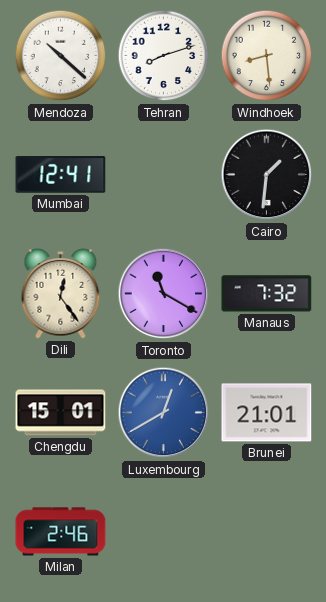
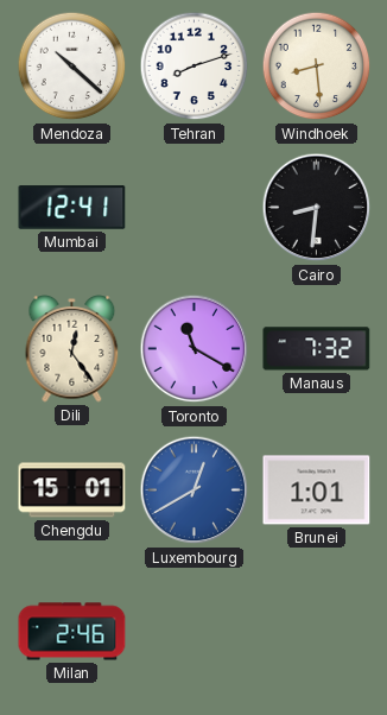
Cairo: 1:31 -> 8:31 (317, 208)
Brunei: 21:01 -> 1:01 (317, 491)
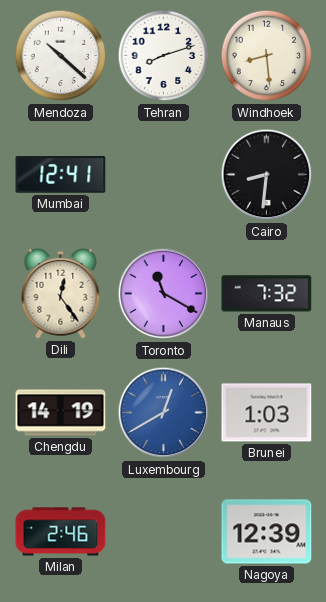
Chengdu: 15:01 -> 14:19 (61, 413)
Brunei: 1:01 -> 1:03 (267, 413)
Nagoya: none -> 12:39 (267, 532)
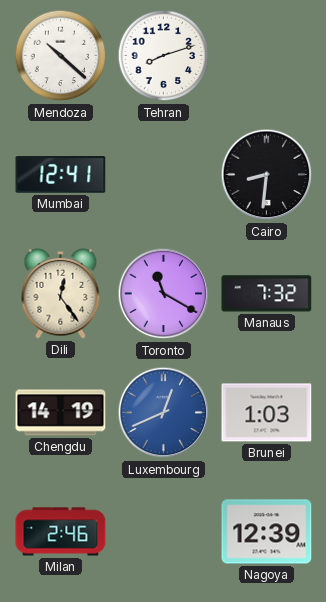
Windhoek: 8:29 -> none (267, 56)
Luxembourg: 12:40 -> 12:41 (164, 413)
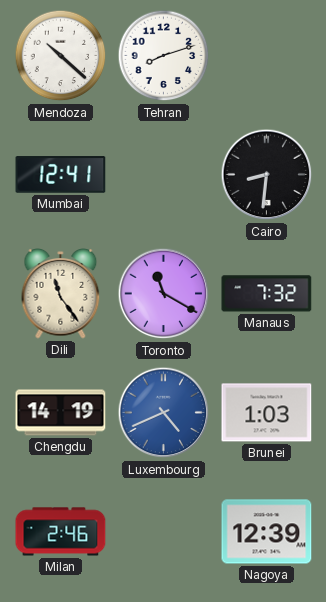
Dili: 12:24 -> 11:24 (61, 294)
Luxembourg: 12:41 -> 4:41 (164, 413)
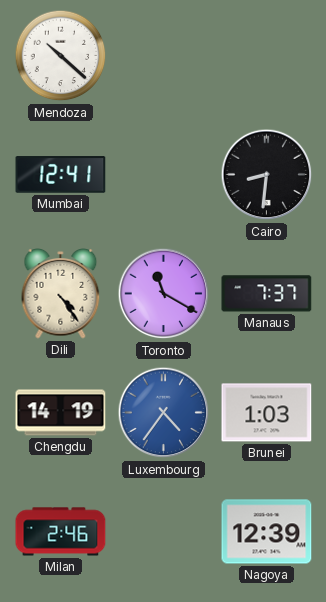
Tehran: 8:12 -> none (164, 56)
Dili: 11:24 -> 4:24 (61, 294)
Manaus: 7:32 -> 7:37 (267, 294)
Luxembourg: 4:41 -> 4:36 (164, 413)
